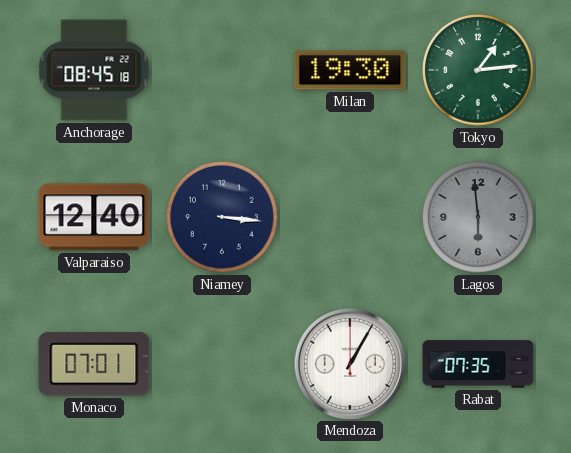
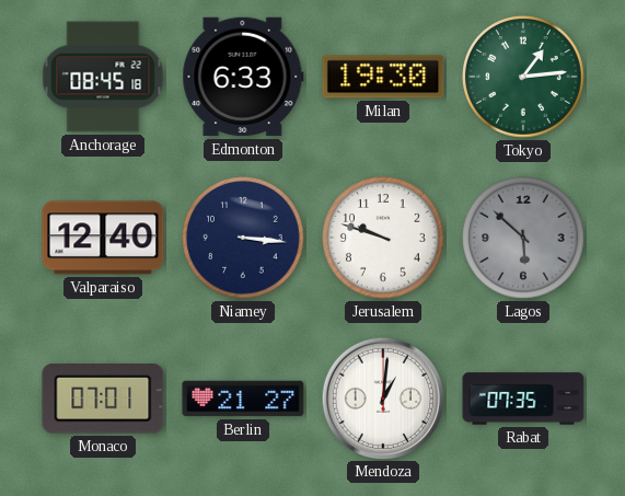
Edmonton: none -> 6:33 (243, 77)
Jerusalem: none -> 9:48 (384, 239)
Lagos: 5:59 -> 5:52 (524, 239)
Berlin: none -> 21:27 (243, 399)
Mendoza: 1:05 -> 1:01 (382, 397)
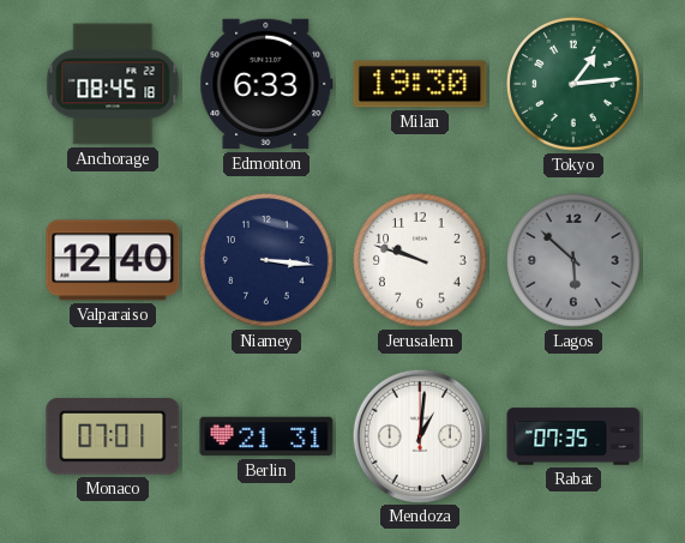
Berlin: 21:27 -> 21:31 (266, 436)
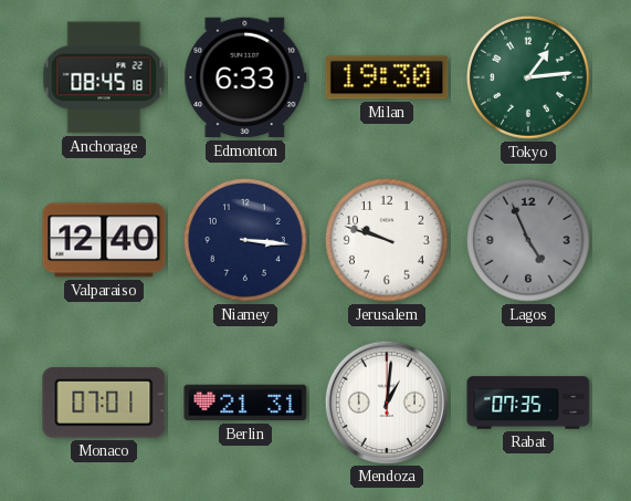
Lagos: 5:52 -> 4:56 (529, 241)
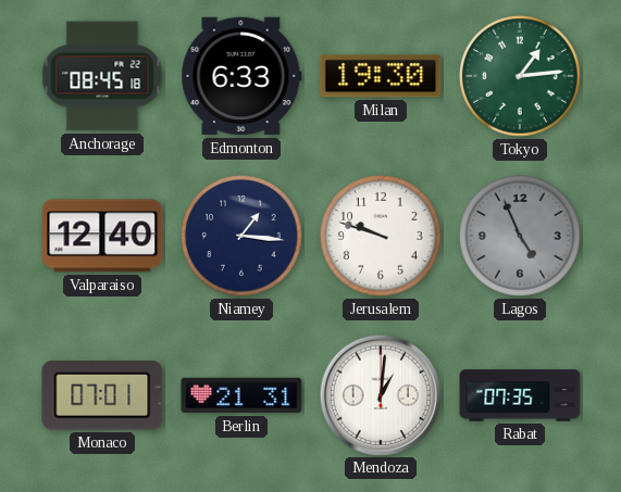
Niamey: 3:16 -> 1:16 (243, 237)
